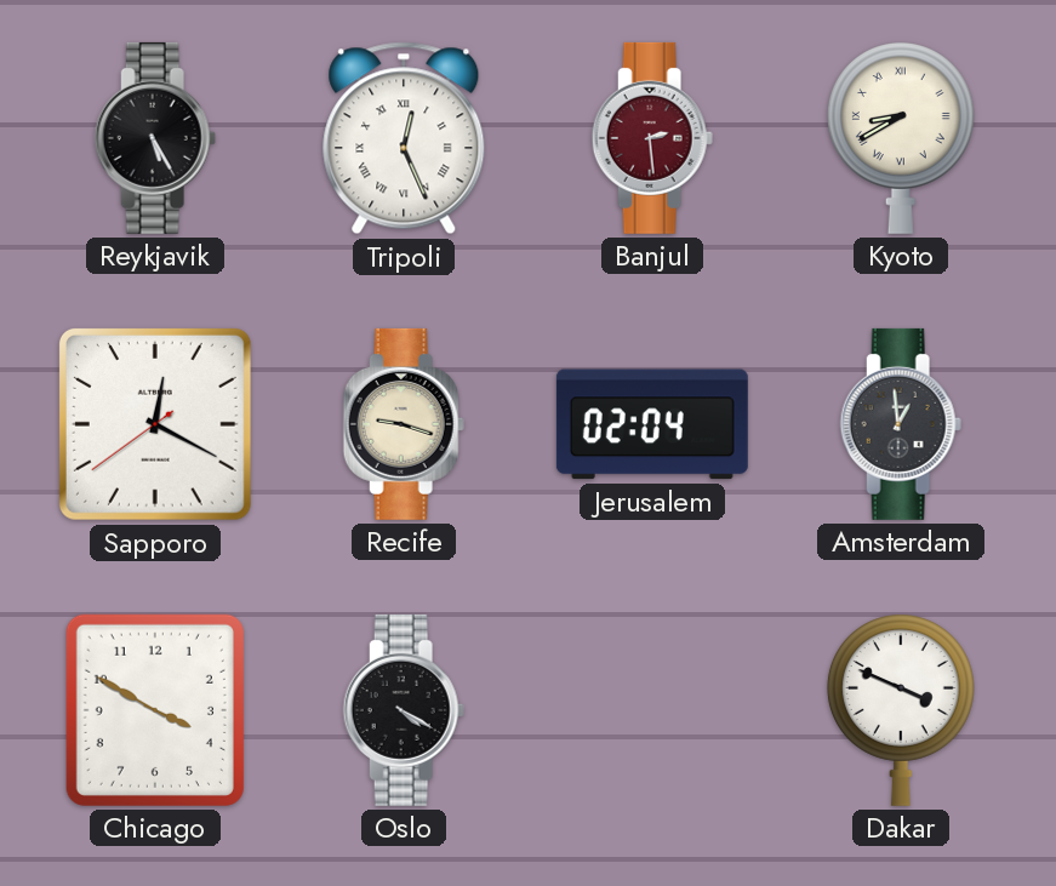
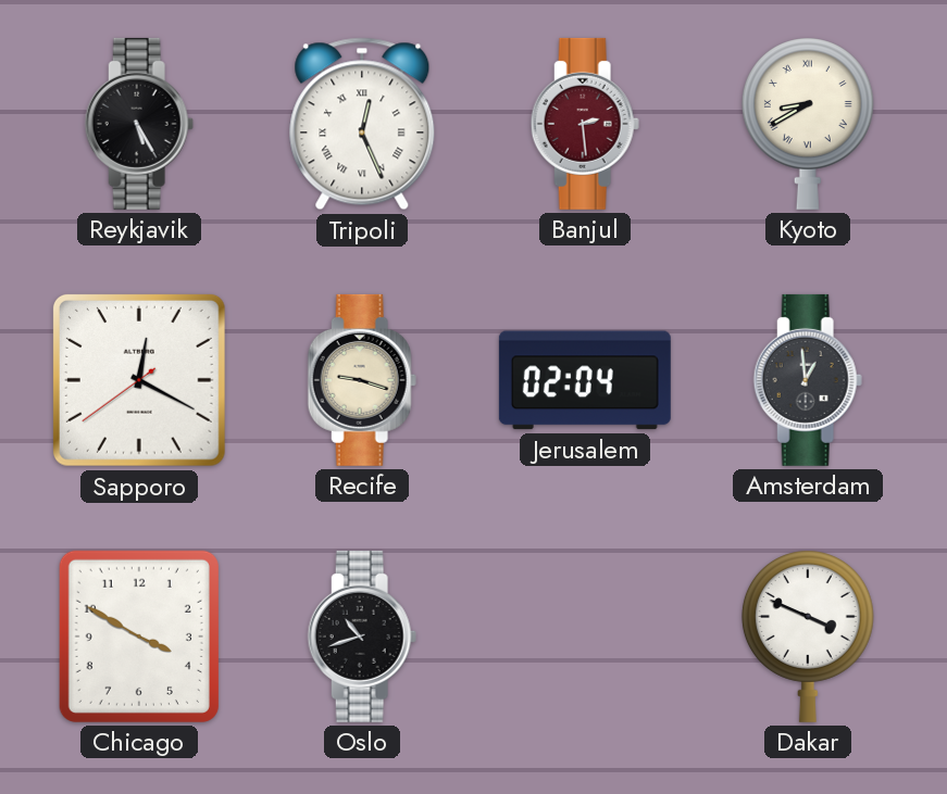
Oslo: 4:20 -> 10:42 (362, 637)
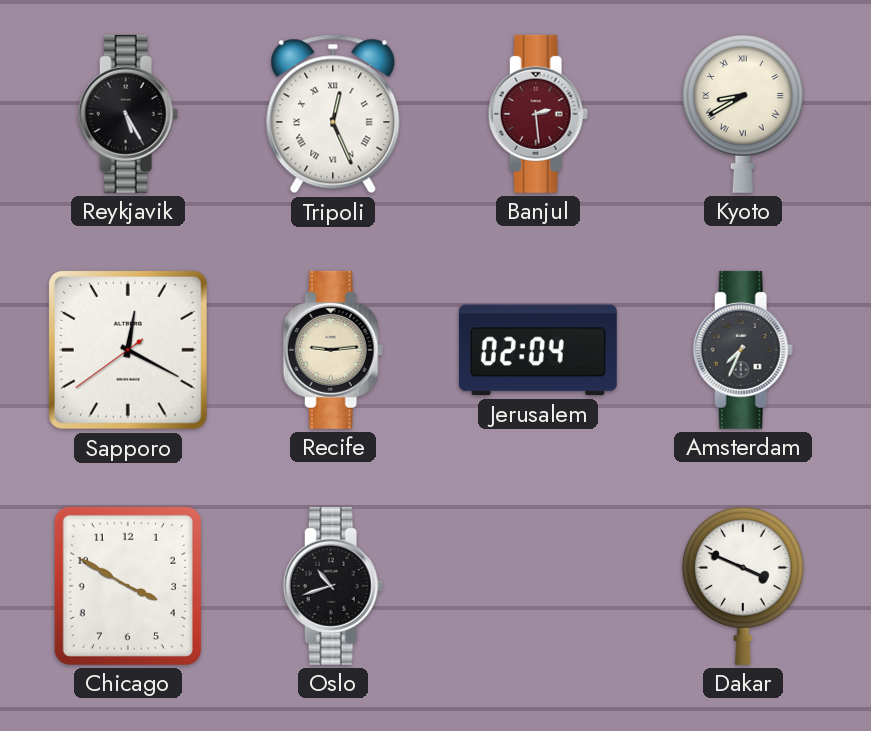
Recife: 9:18 -> 9:14 (333, 350)
Amsterdam: 12:59 -> 7:34 (743, 350)
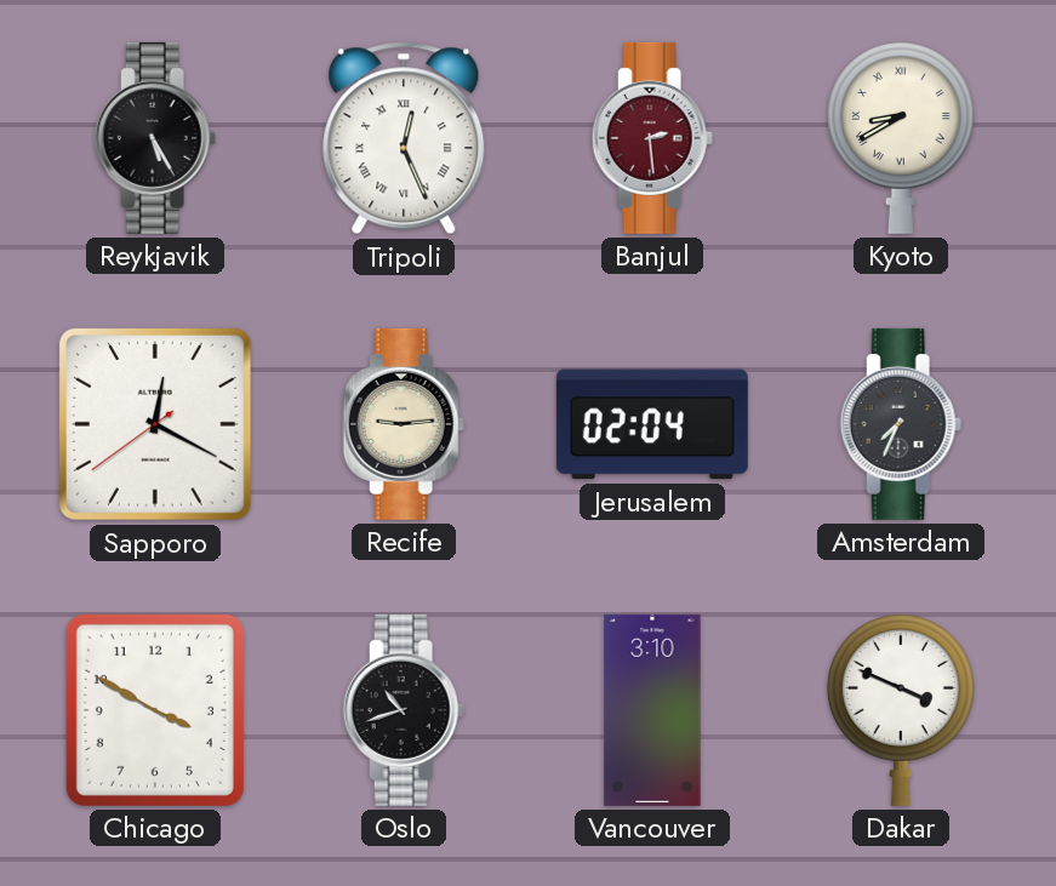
Vancouver: none -> 3:10 (652, 710)
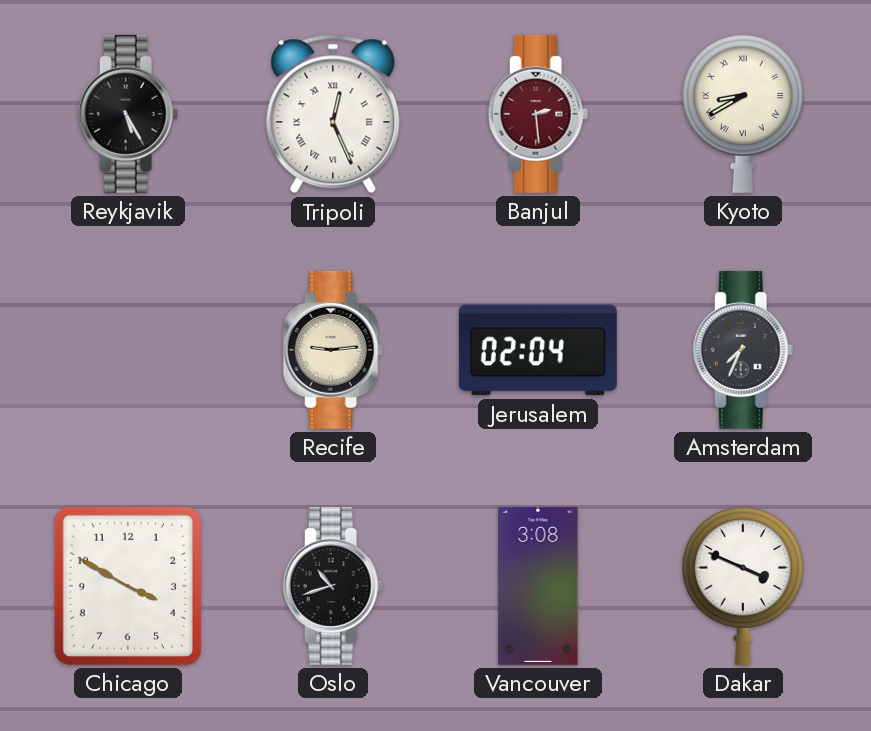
Sapporo: 12:19 -> none (155, 424)
Vancouver: 3:10 -> 3:08 (538, 586)
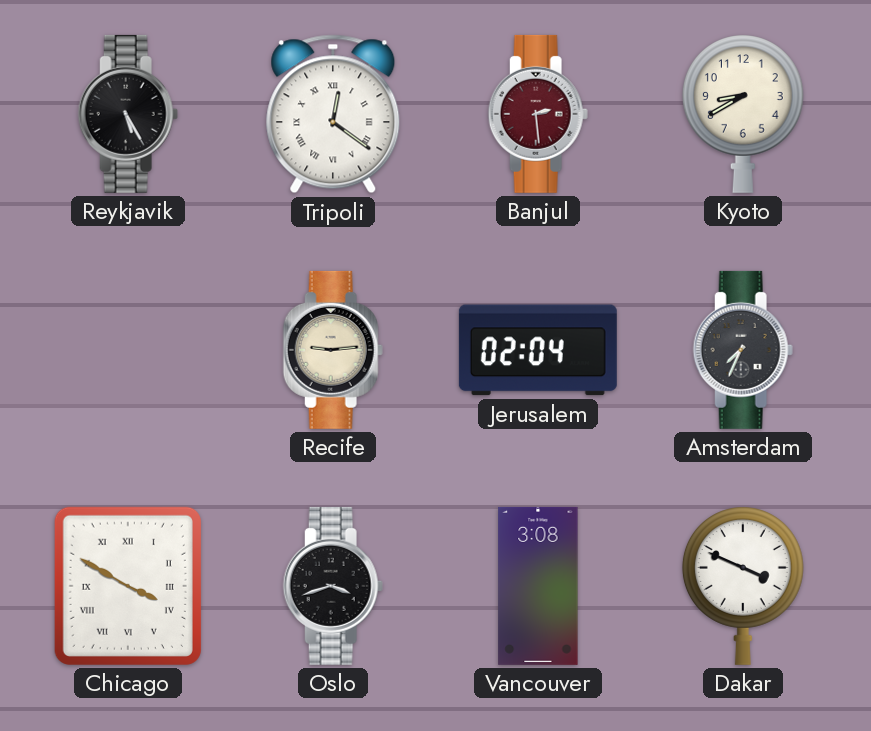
Tripoli: 12:26 -> 12:21 (333, 114)
Kyoto numerals: Roman -> Arabic (743, 114)
Chicago numerals: Arabic -> Roman (128, 586)
Oslo: 10:42 -> 3:42 (333, 586)
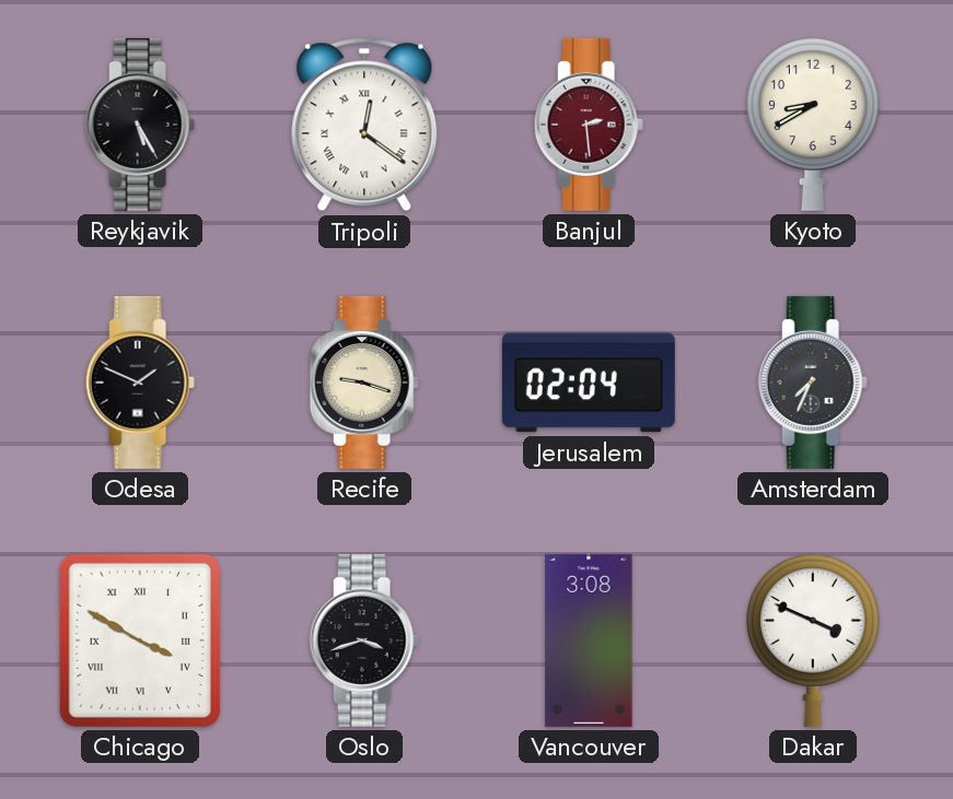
Odesa: none -> 1:49 (140, 383)
Recife: 9:14 -> 9:18 (364, 383)
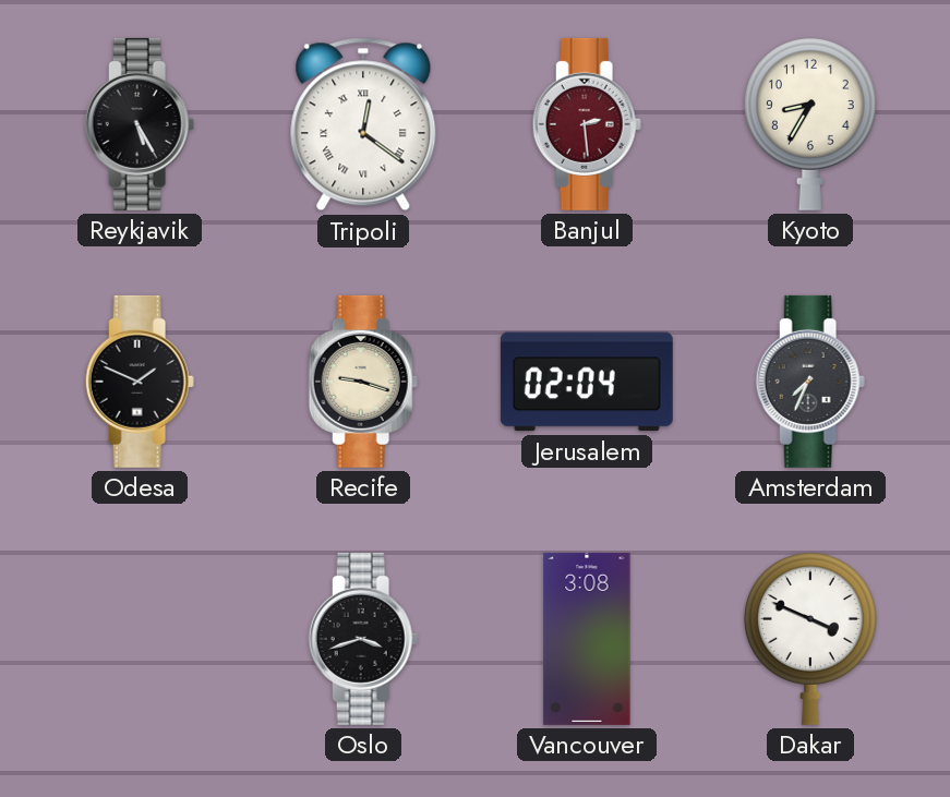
Kyoto: 8:40 -> 8:35 (810, 124)
Chicago: 3:50 -> none (140, 641)
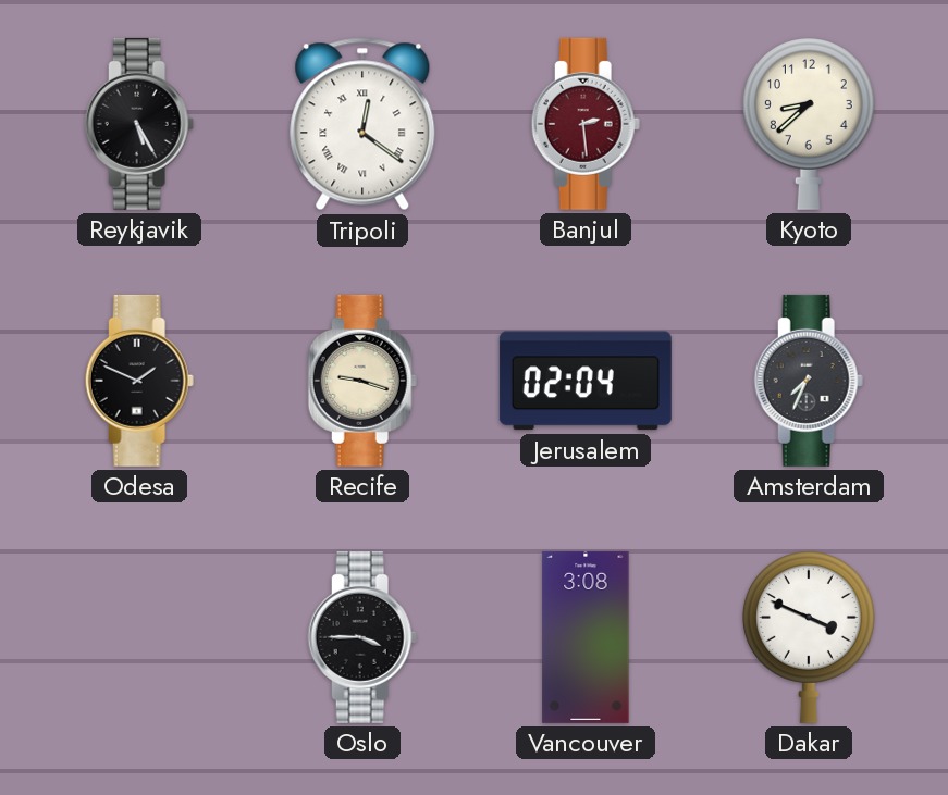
Kyoto: 8:35 -> 8:38 (809, 124)
Oslo: 3:42 -> 3:45 (362, 637)
